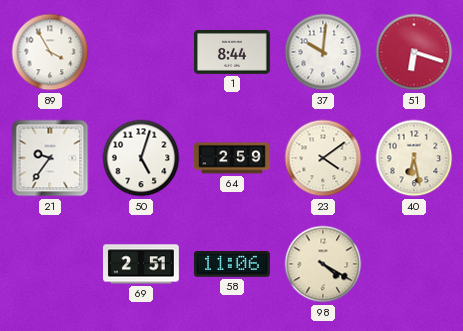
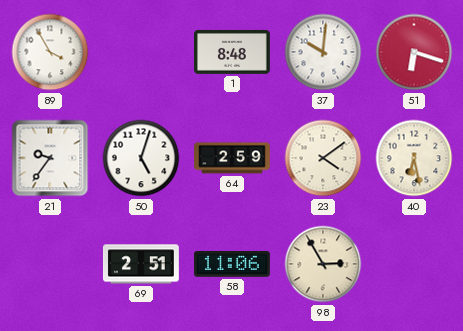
1: 8:44 -> 8:48 (233, 52)
98: 4:20 -> 2:55 (323, 264)
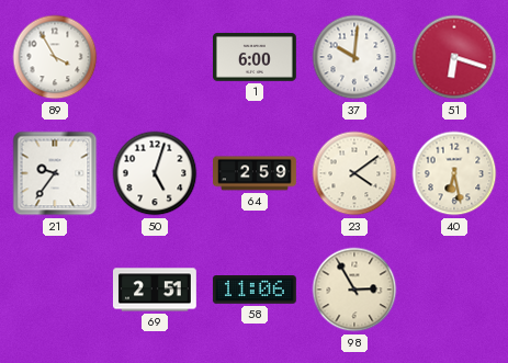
1: 8:48 -> 6:00 (256, 57)
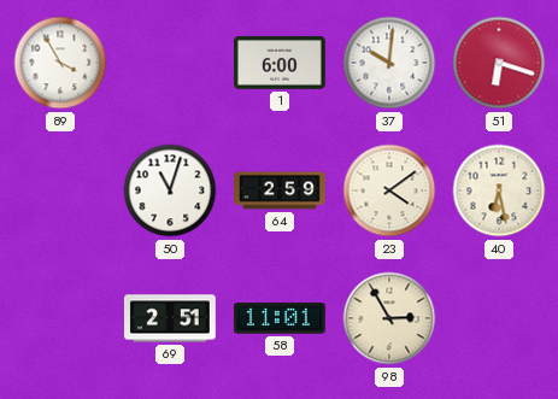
21: 9:36 -> none (55, 173)
50: 5:03 -> 11:03 (170, 190)
58: 11:06 -> 11:01 (280, 319)
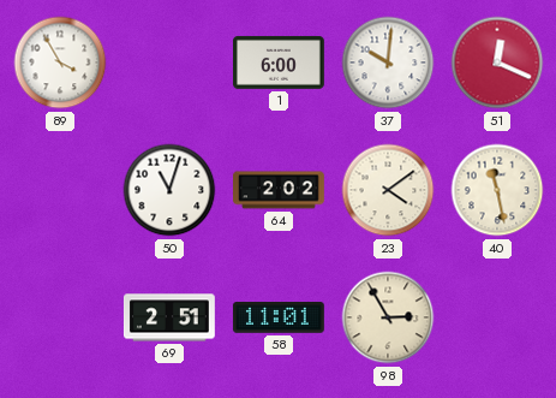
51: 6:18 -> 12:19 (497, 63)
64: 2:59 -> 2:02 (280, 190)
40: 6:28 -> 11:28 (497, 190)
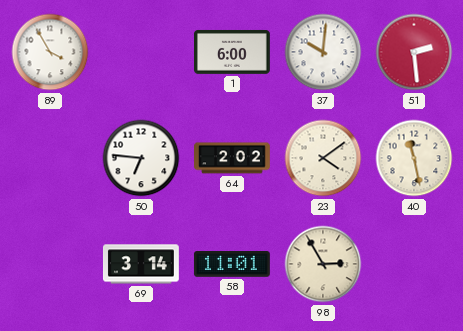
51: 12:19 -> 2:29 (414, 52)
50: 11:03 -> 6:46 (141, 158)
69: 2:51 -> 3:14 (141, 264)
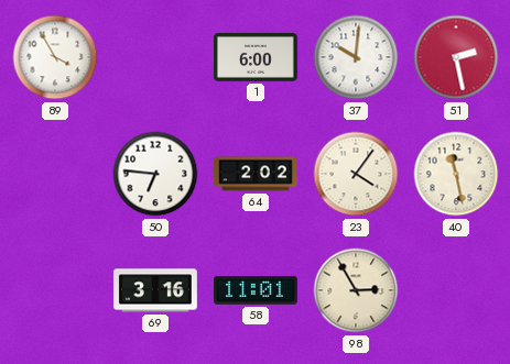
51: 2:29 -> 2:28 (456, 57)
23: 4:09 -> 4:06 (356, 174)
69: 3:14 -> 3:16 (155, 290)
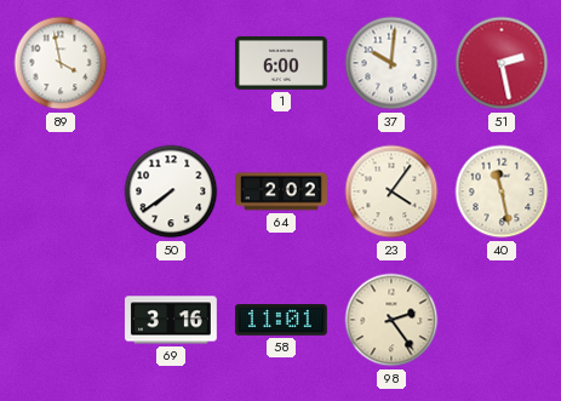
89: 3:55 -> 3:58 (61, 63)
50: 6:46 -> 7:39 (171, 191)
98: 2:55 -> 2:24 (391, 320)
